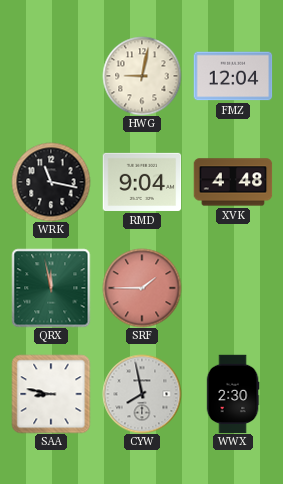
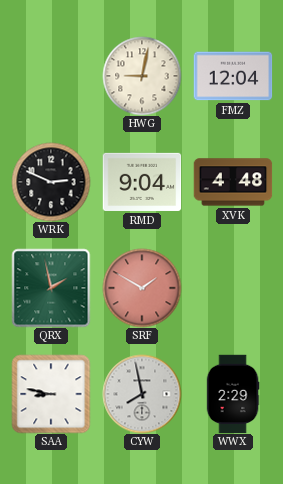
WRK: 11:17 -> 2:49 (51, 182)
QRX: 11:58 -> 1:58 (51, 288)
SRF: 1:45 -> 1:50 (142, 288)
WWX: 2:30 -> 2:29 (233, 394)
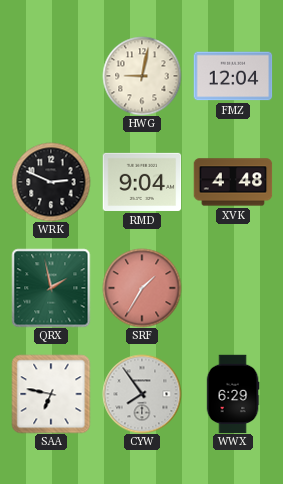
SRF: 1:50 -> 1:35 (142, 288)
SAA: 8:47 -> 6:47 (51, 394)
CYW: 7:58 -> 7:54 (142, 394)
WWX: 2:29 -> 6:29 (233, 394)
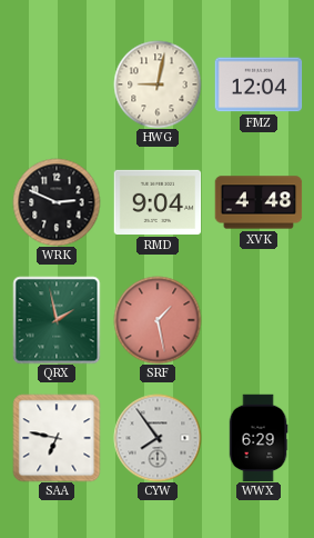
SRF: 1:35 -> 1:28 (158, 320)
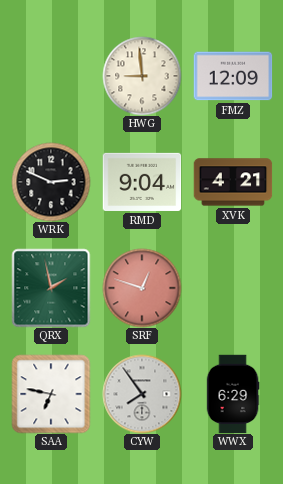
HWG: 9:02 -> 8:59 (142, 76)
FMZ: 12:04 -> 12:09 (233, 76)
XVK: 4:48 -> 4:21 (233, 182)
SRF: 1:28 -> 12:48 (142, 288)
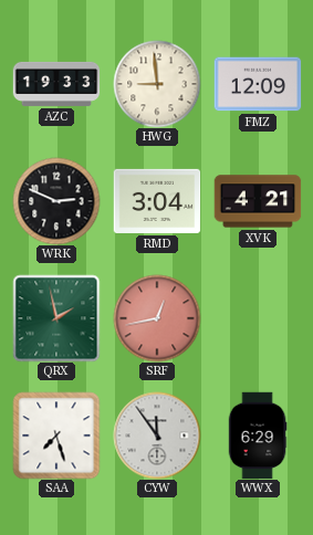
AZC: none -> 19:33 (56, 84)
RMD: 9:04 -> 3:04 (157, 201)
SRF: 12:48 -> 12:43 (157, 318)
SAA: 6:47 -> 7:27 (56, 436)
CYW: 7:54 -> 11:54 (157, 436)
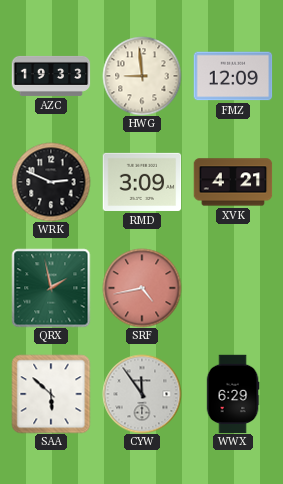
RMD: 3:04 -> 3:09 (142, 182)
SRF: 12:43 -> 4:43 (142, 288)
SAA: 7:27 -> 5:52 (51, 394)
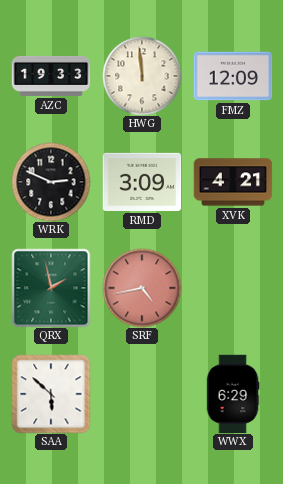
HWG: 8:59 -> 11:59 (142, 76)
CYW: 11:54 -> none (142, 394)
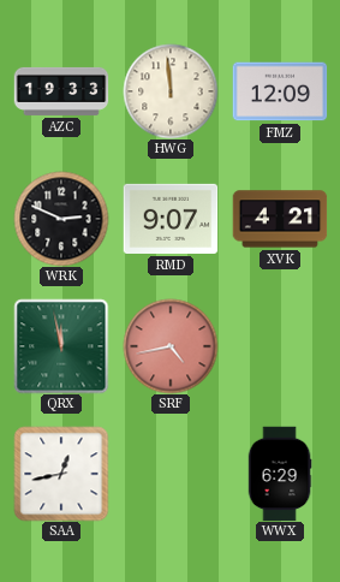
RMD: 3:09 -> 9:07 (171, 219)
QRX: 1:58 -> 11:58 (61, 346)
SAA: 5:52 -> 12:43 (61, 474)
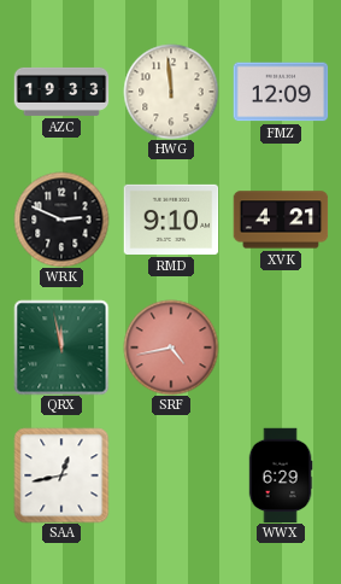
RMD: 9:07 -> 9:10 (171, 220)
